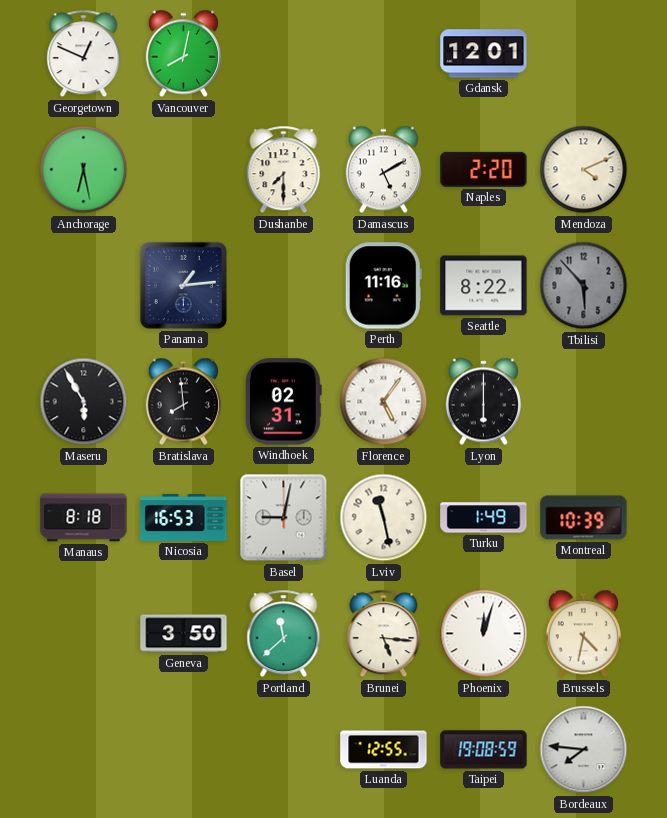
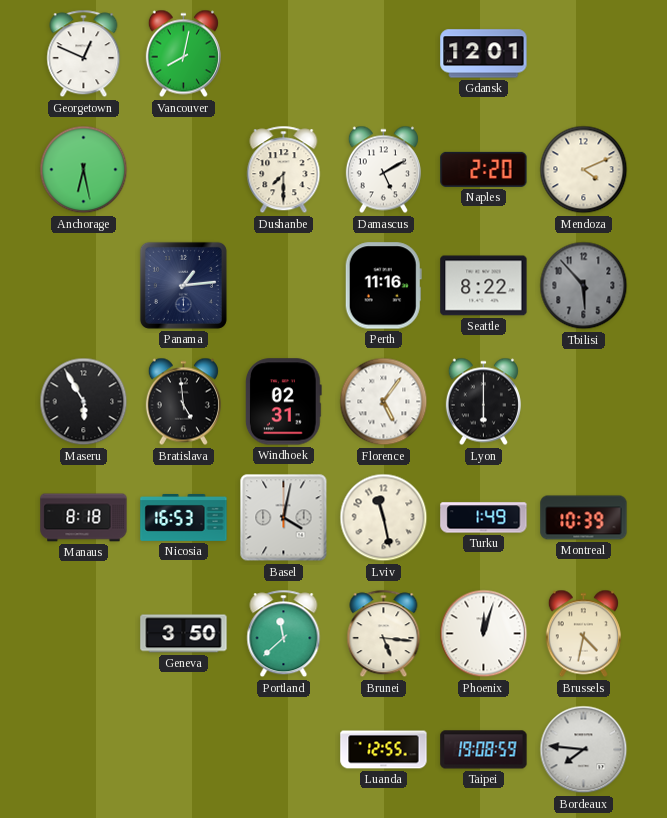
Bratislava: 7:59 -> 4:59 (183, 402)
Basel: 9:02 -> 4:02 (284, 518)
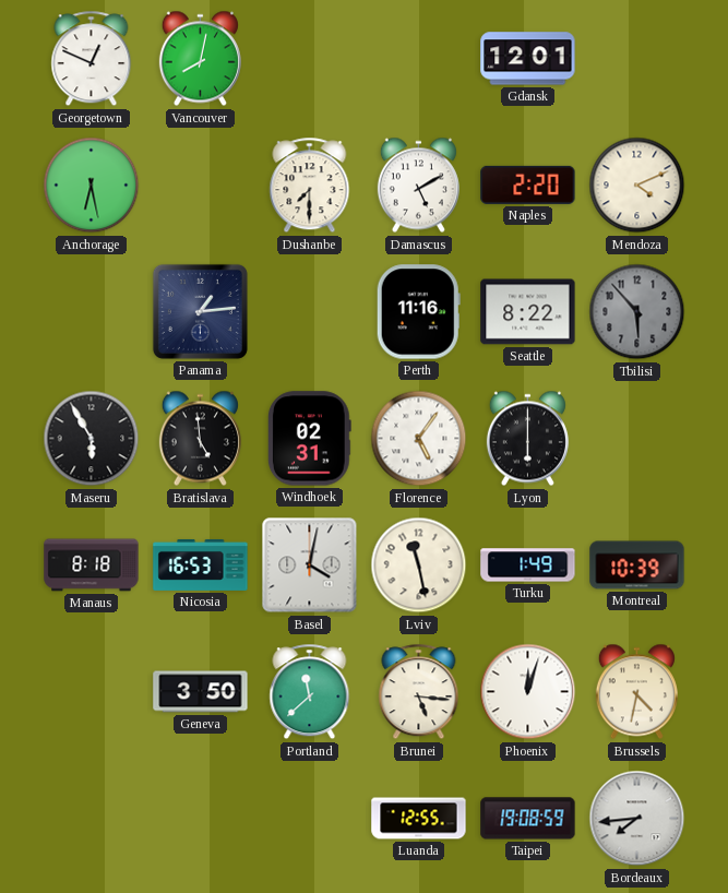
Bordeaux: 7:46 -> 7:44 (637, 819)
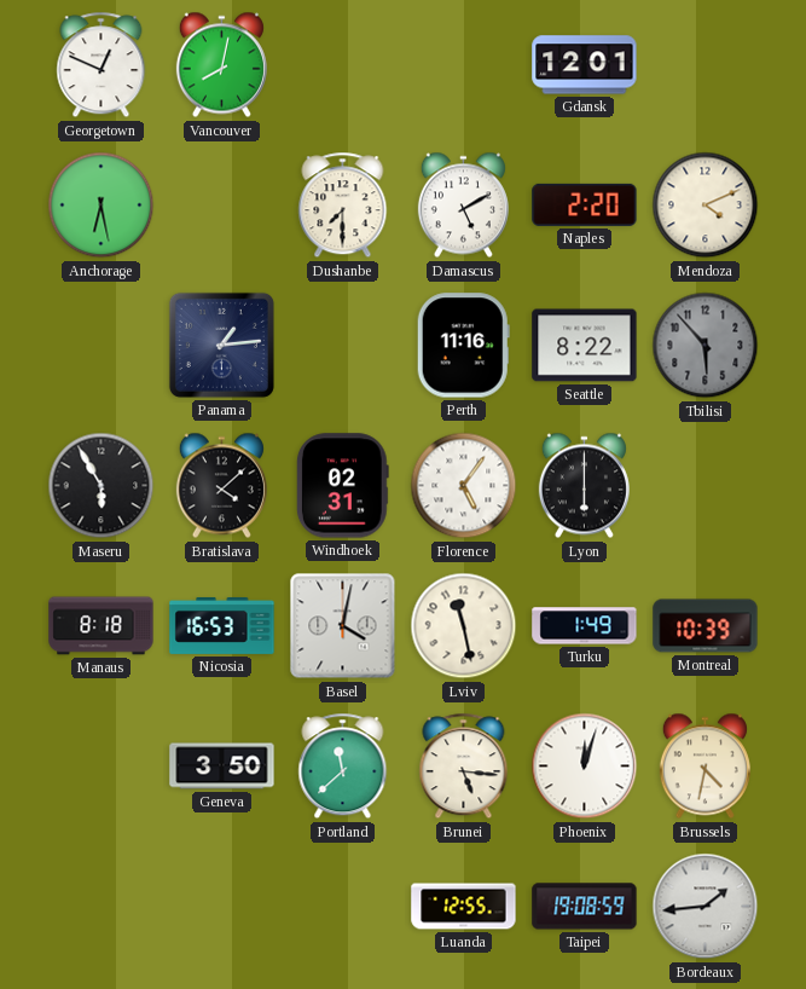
Bratislava: 4:59 -> 4:08 (221, 486)
Bordeaux: 7:44 -> 1:44 (706, 907)
